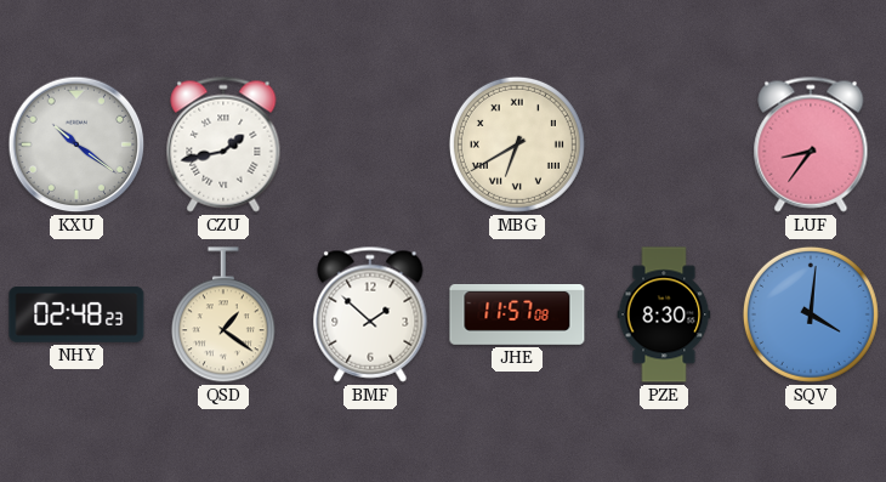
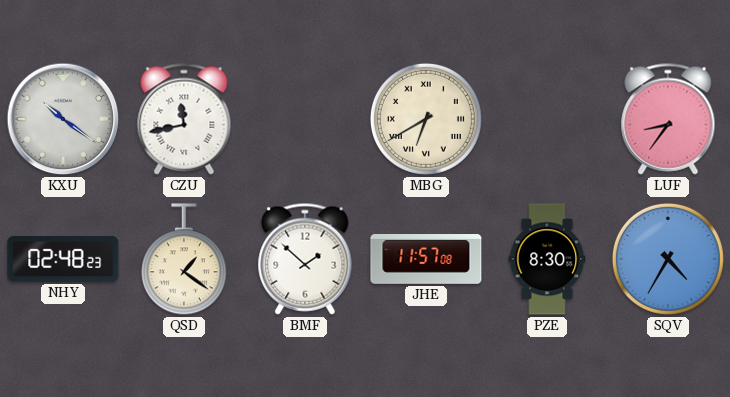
CZU: 1:43 -> 11:43 (184, 119)
SQV: 4:01 -> 4:35 (668, 259)
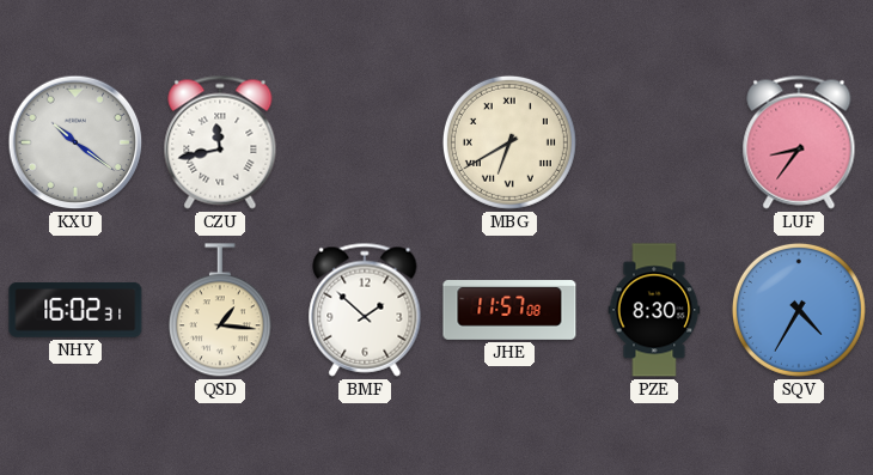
NHY: 02:48 -> 16:02 (75, 311)
QSD: 1:21 -> 1:16 (220, 311)
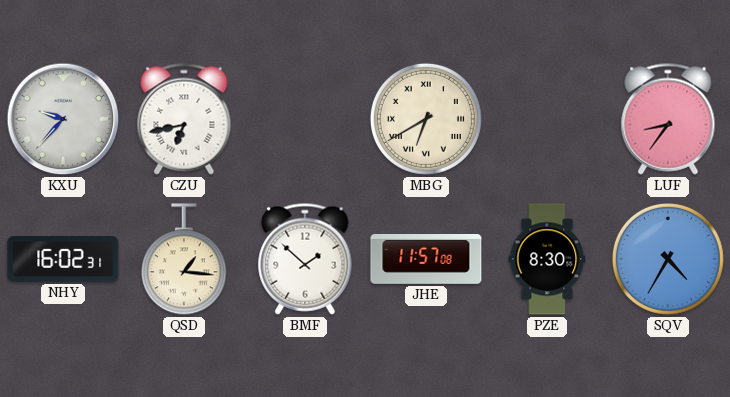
KXU: 10:21 -> 9:37 (63, 119)
CZU: 11:43 -> 6:43 (184, 119)
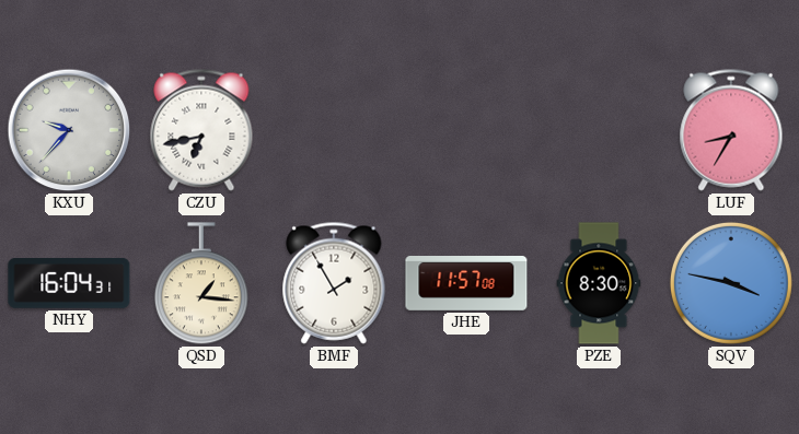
MBG: 6:40 -> none (426, 119)
LUF: 8:36 -> 8:35 (731, 130)
NHY: 16:02 -> 16:04 (69, 284)
BMF: 1:52 -> 1:55 (334, 283)
SQV: 4:35 -> 3:47 (731, 283)
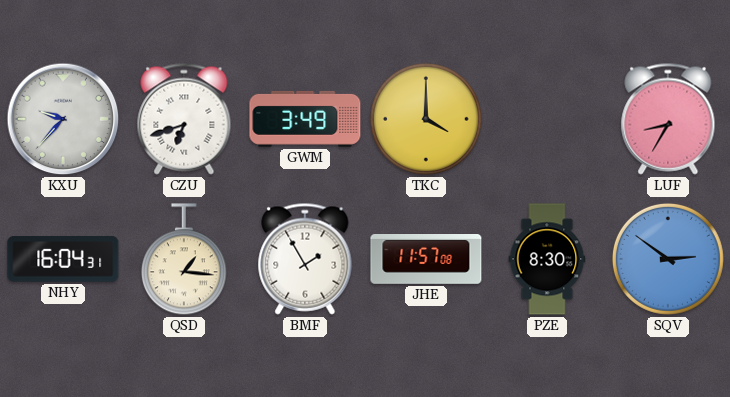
CZU: 6:43 -> 6:42 (184, 119)
GWM: none -> 3:49 (305, 119)
TKC: none -> 4:00 (426, 119)
SQV: 3:47 -> 2:51 (668, 259)
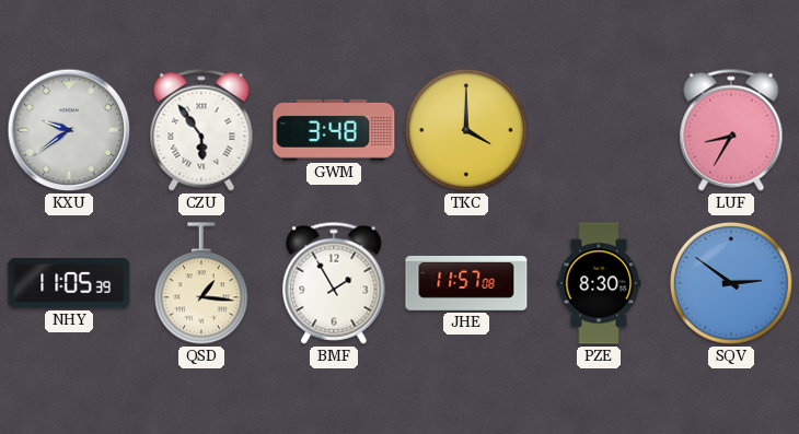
KXU: 9:37 -> 9:39 (69, 130)
CZU: 6:42 -> 5:54 (201, 130)
GWM: 3:49 -> 3:48 (334, 130)
NHY: 16:04 -> 11:05 (69, 284)
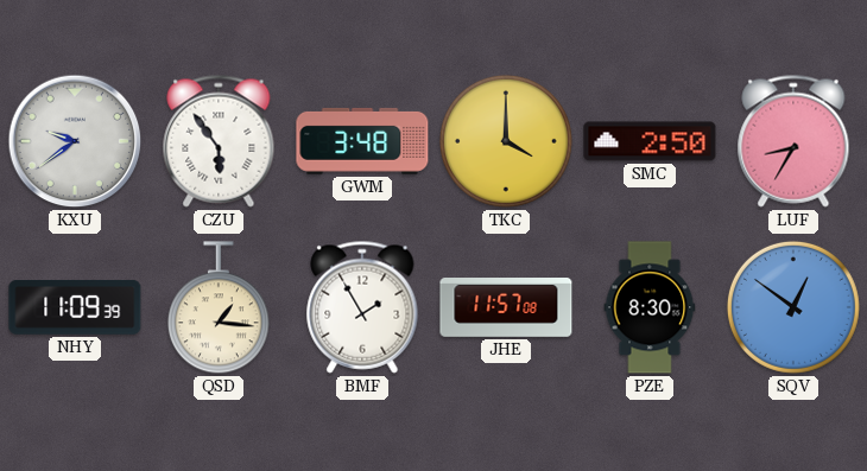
SMC: none -> 2:50 (650, 141)
NHY: 11:05 -> 11:09 (75, 308)
SQV: 2:51 -> 12:51 (793, 307)
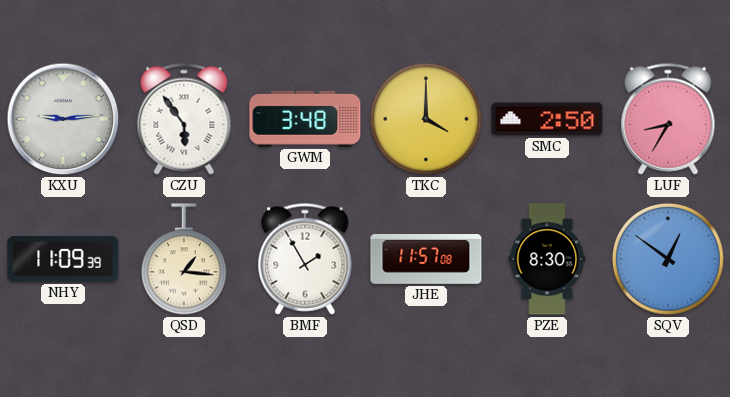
KXU: 9:39 -> 9:14 (63, 119)
